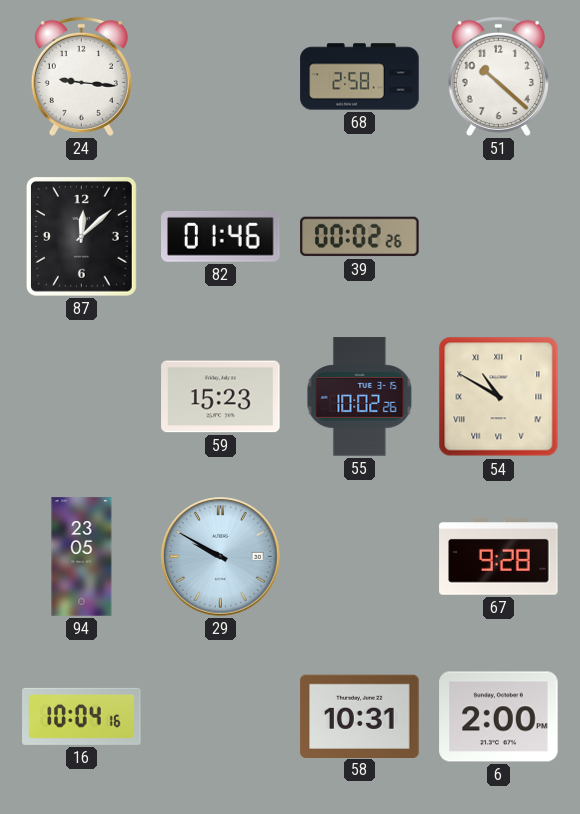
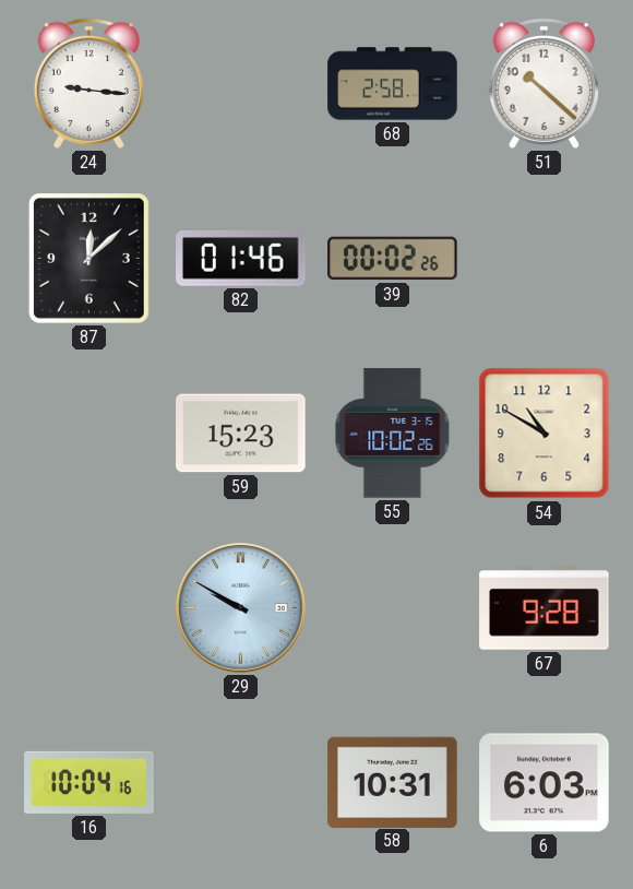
54 numerals: Roman -> Arabic (545, 434)
94: 23:05 -> none (82, 557)
6: 2:00 -> 6:03 (545, 783)
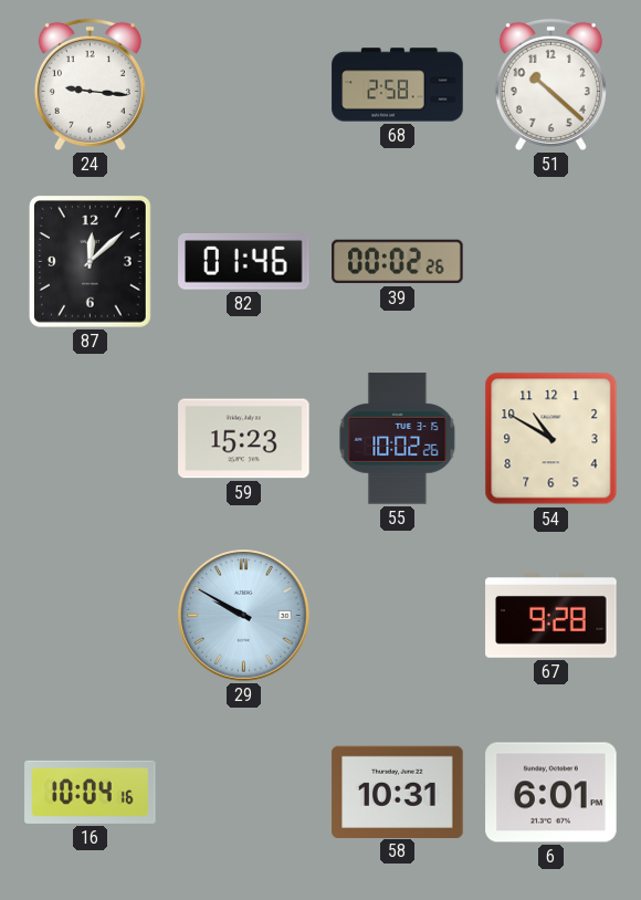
6: 6:03 -> 6:01 (551, 793)
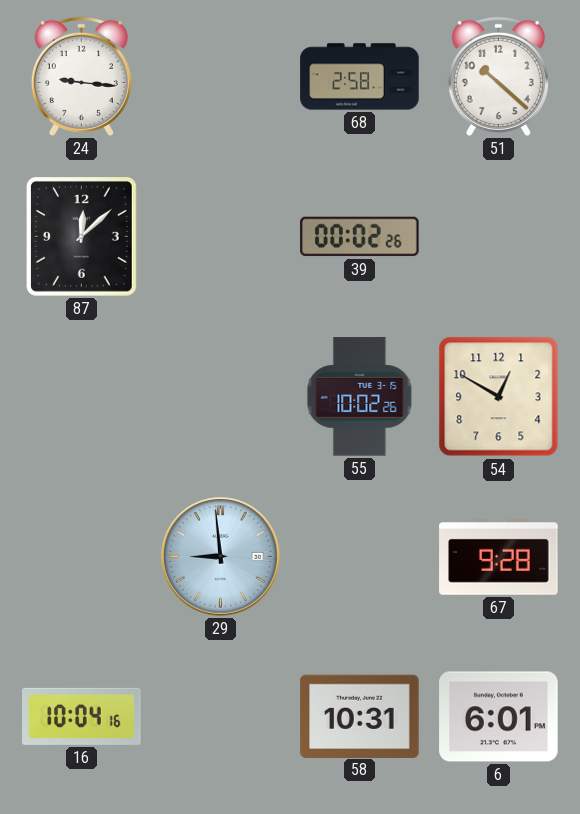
82: 01:46 -> none (244, 261)
59: 15:23 -> none (244, 439)
54: 10:50 -> 12:50 (499, 397)
29: 9:50 -> 8:59 (221, 557)
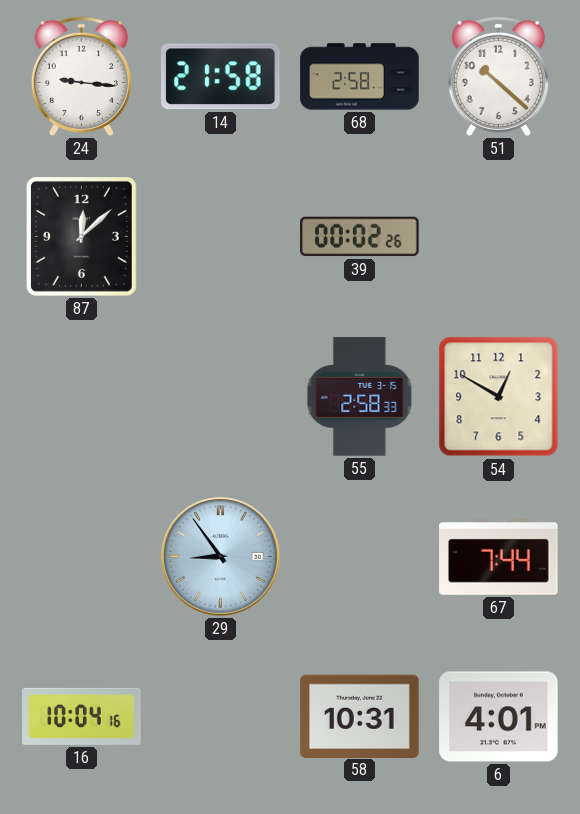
14: none -> 21:58 (220, 77)
55: 10:02 -> 2:58 (360, 397)
29: 8:59 -> 8:54 (221, 557)
67: 9:28 -> 7:44 (499, 557)
6: 6:01 -> 4:01 (499, 717)
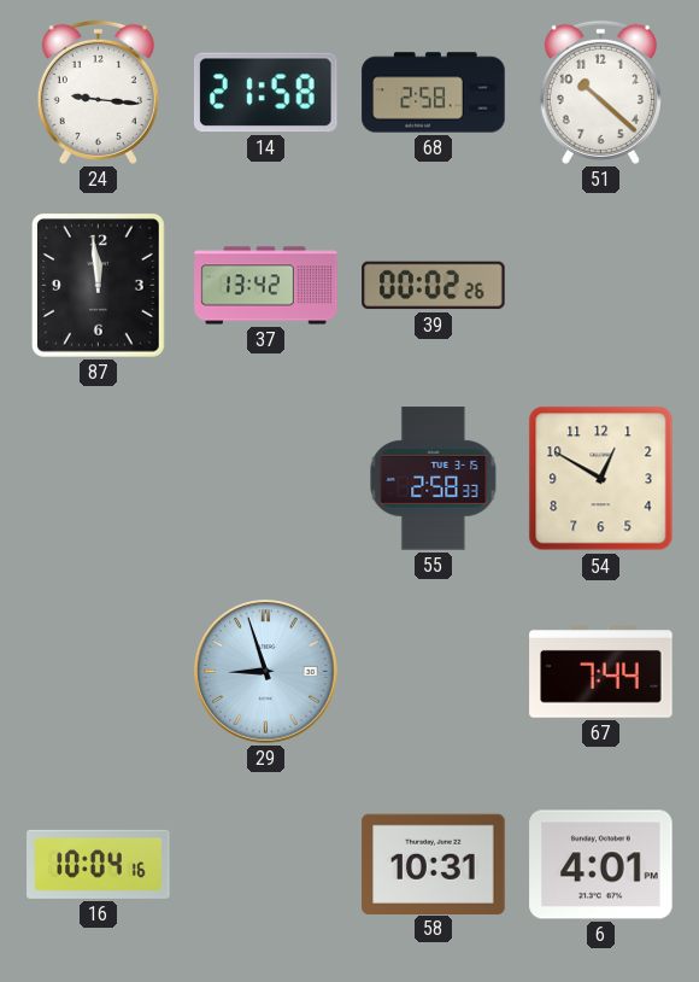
87: 12:08 -> 11:59 (98, 286)
37: none -> 13:42 (266, 286)
29: 8:54 -> 8:57 (266, 672)
